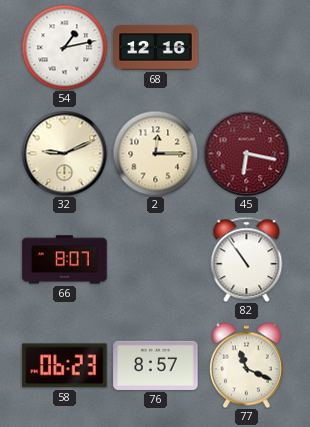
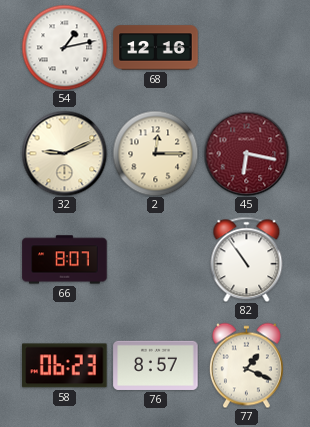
77: 11:19 -> 1:19 (246, 365)
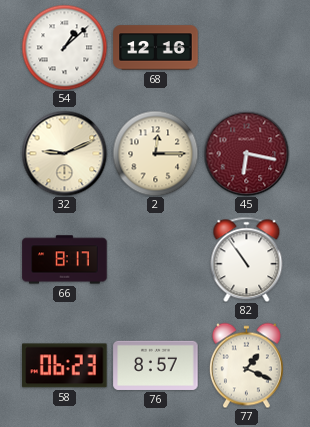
54: 1:13 -> 1:08 (64, 47)
66: 8:07 -> 8:17 (65, 260)
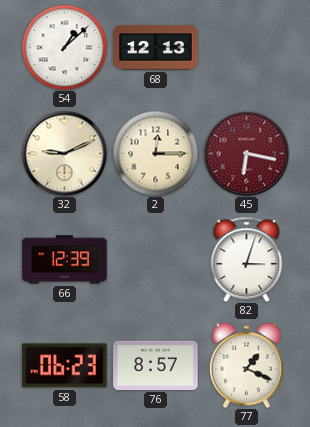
68: 12:16 -> 12:13 (156, 48)
66: 8:17 -> 12:39 (65, 260)
82: 10:54 -> 3:03 (247, 259)
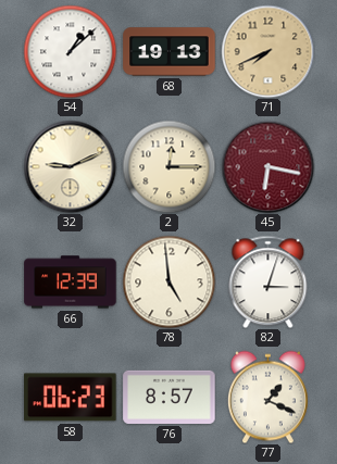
68: 12:13 -> 19:13 (170, 52)
71: none -> 7:41 (267, 51)
78: none -> 4:59 (168, 281)
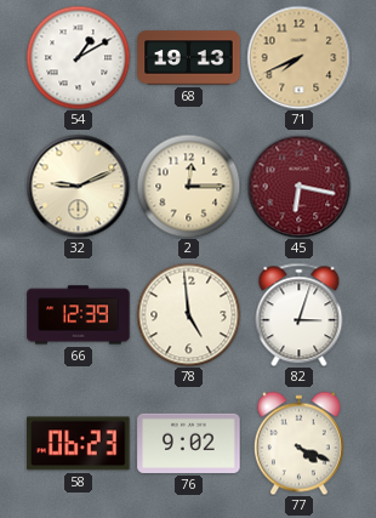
54: 1:08 -> 1:10 (78, 57)
76: 8:57 -> 9:02 (189, 443)
77: 1:19 -> 4:19 (298, 443)
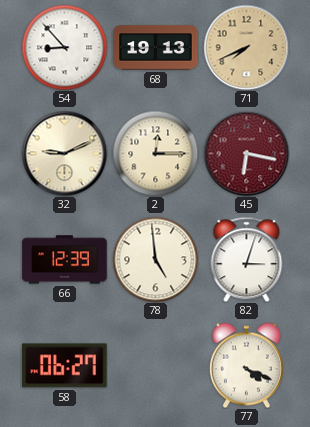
54: 1:10 -> 8:53 (64, 47)
58: 06:23 -> 06:27 (65, 366)
76: 9:02 -> none (189, 443)
